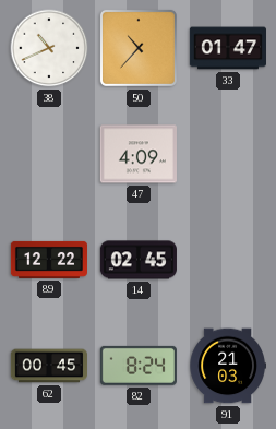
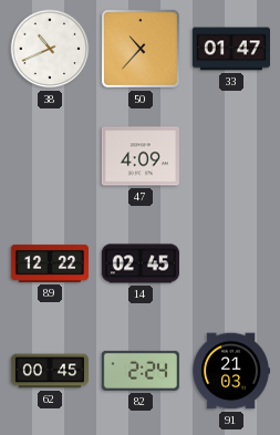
82: 8:24 -> 2:24 (141, 371)
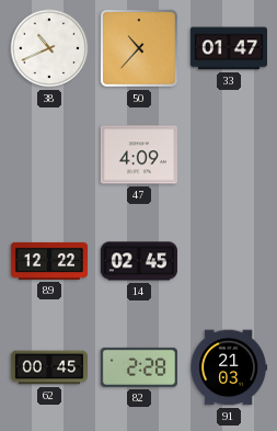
82: 2:24 -> 2:28 (139, 367)
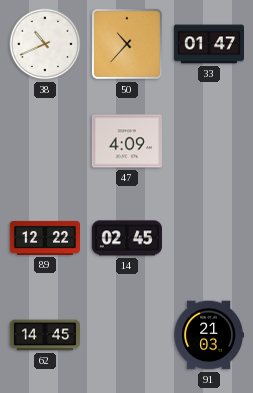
62: 00:45 -> 14:45 (45, 335)
82: 2:28 -> none (139, 367)
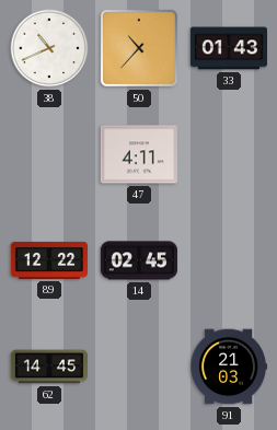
33: 01:47 -> 01:43 (228, 48)
47: 4:09 -> 4:11 (139, 154)
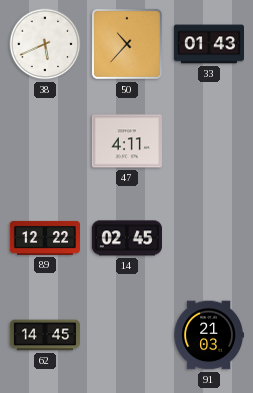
38: 10:41 -> 5:41 (45, 44)
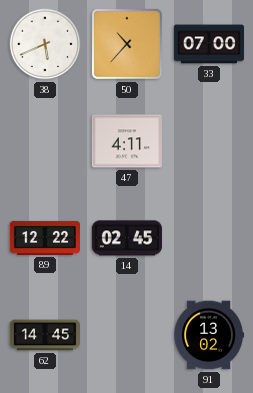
33: 01:43 -> 07:00 (208, 44)
91: 21:03 -> 13:02 (209, 335)
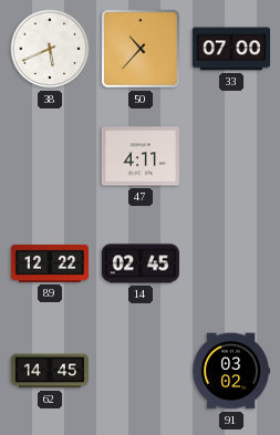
91: 13:02 -> 03:02 (231, 371)
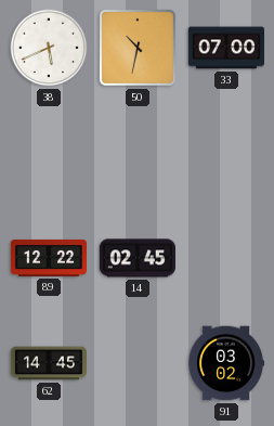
50: 10:37 -> 10:32 (138, 48)
47: 4:11 -> none (141, 156)
